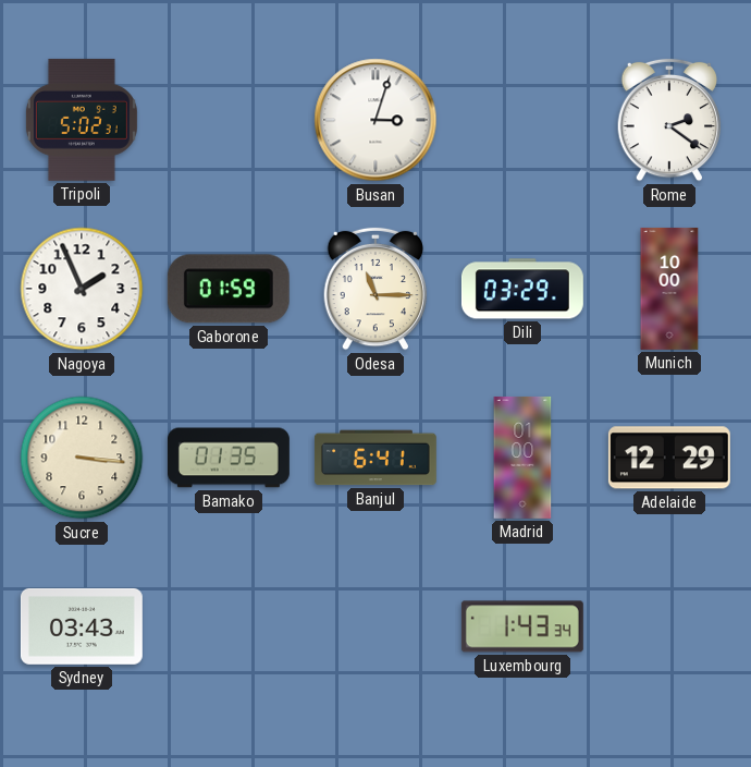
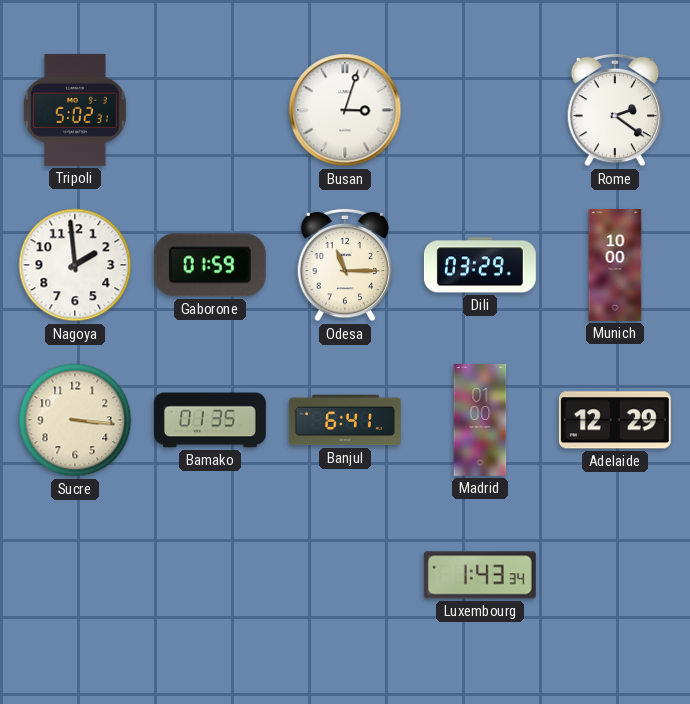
Nagoya: 1:56 -> 1:59 (75, 265)
Sydney: 03:43 -> none (82, 626)
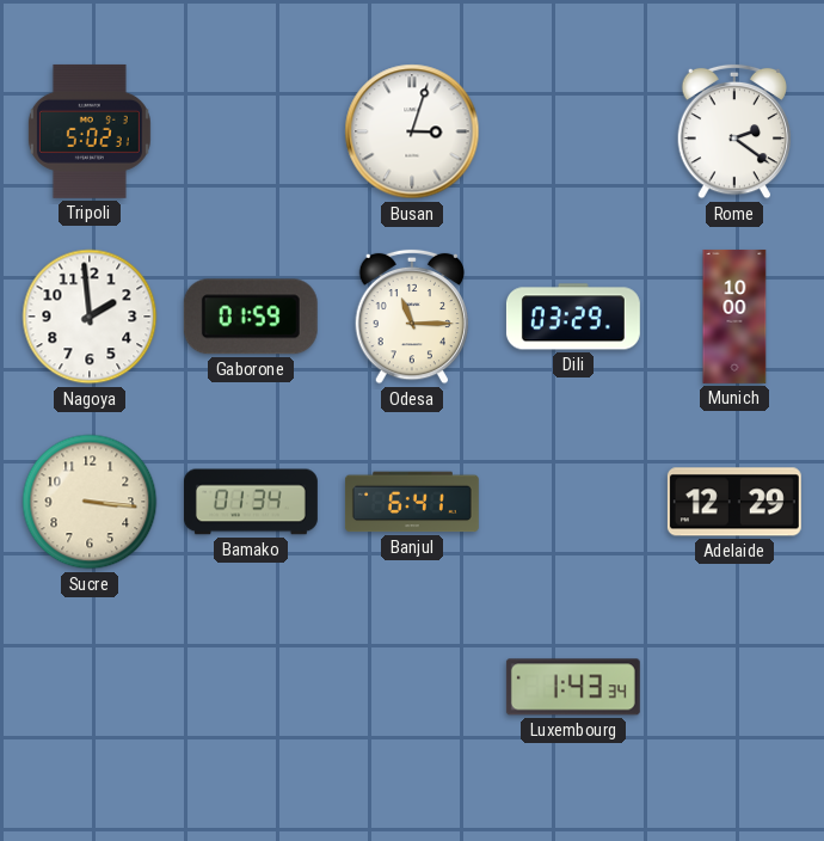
Bamako: 01:35 -> 01:34 (251, 502)
Madrid: 01:00 -> none (480, 420)
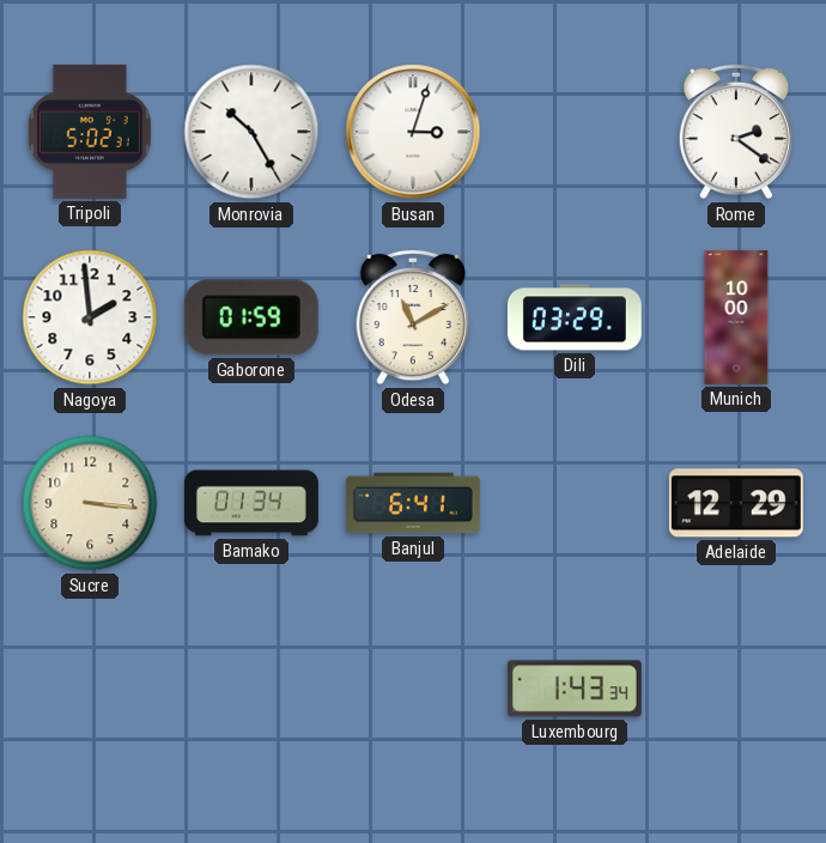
Monrovia: none -> 10:25 (251, 132)
Odesa: 11:15 -> 11:10 (413, 317)
